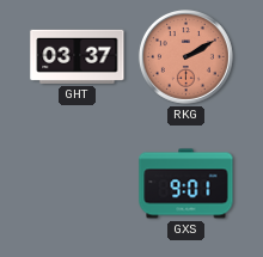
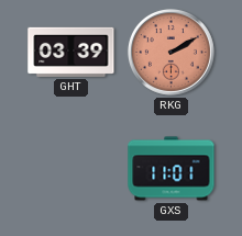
GHT: 03:37 -> 03:39 (71, 52)
GXS: 9:01 -> 11:01 (172, 169)
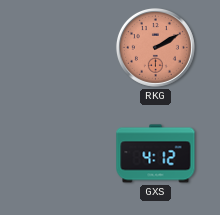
GHT: 03:39 -> none (71, 52)
GXS: 11:01 -> 4:12 (156, 154)
